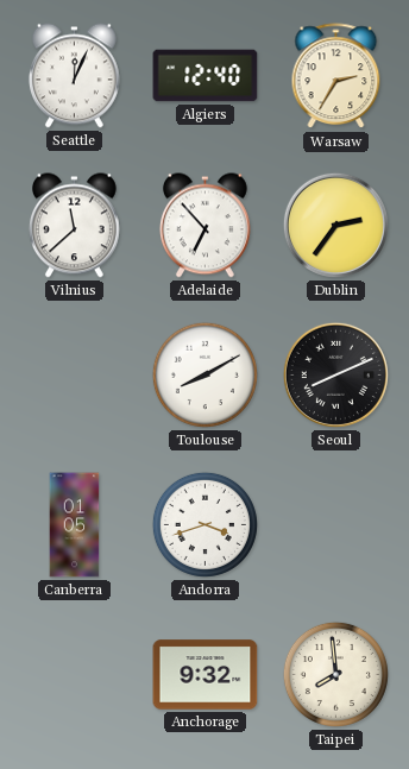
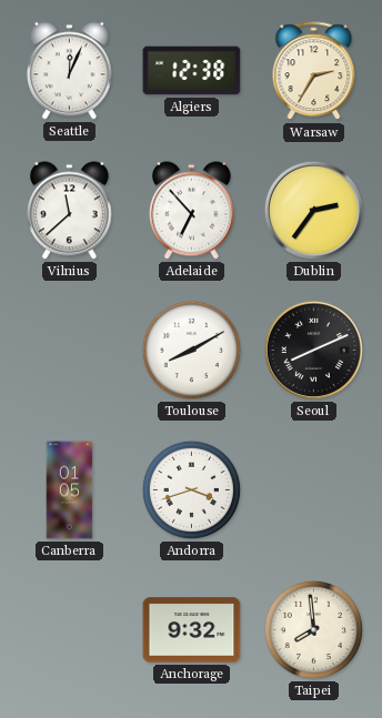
Algiers: 12:40 -> 12:38 (192, 71)
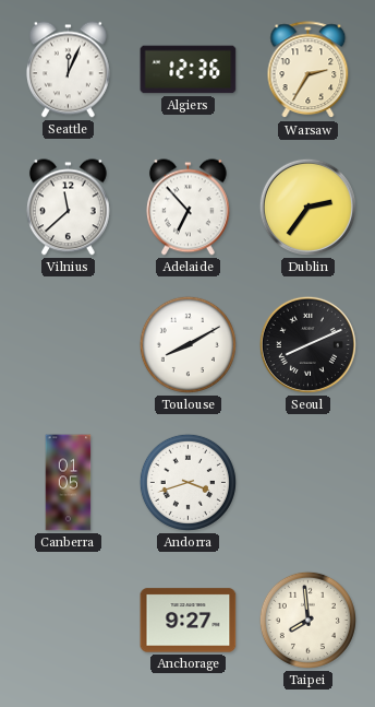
Algiers: 12:38 -> 12:36 (189, 70)
Anchorage: 9:32 -> 9:27 (189, 621)
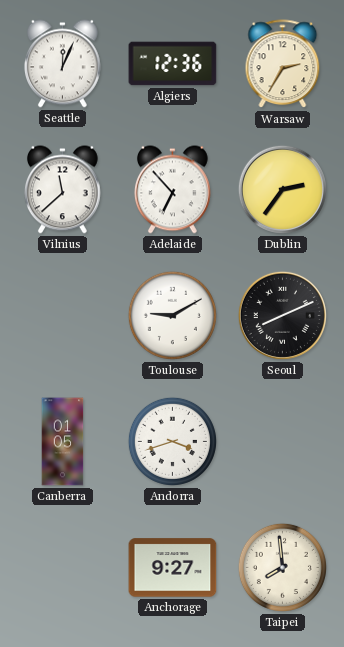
Toulouse: 8:10 -> 9:10 (172, 315)
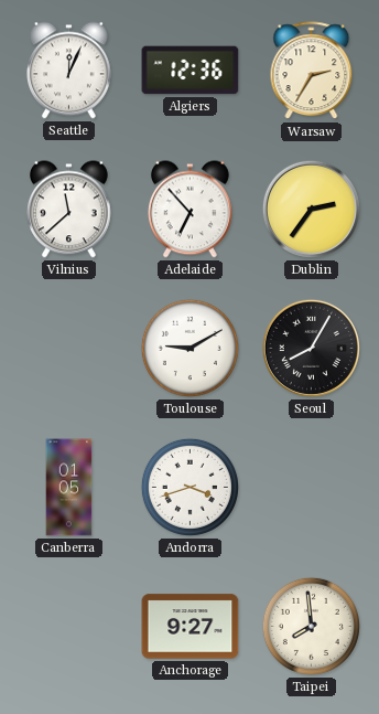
Seoul: 8:11 -> 8:05 (311, 348)
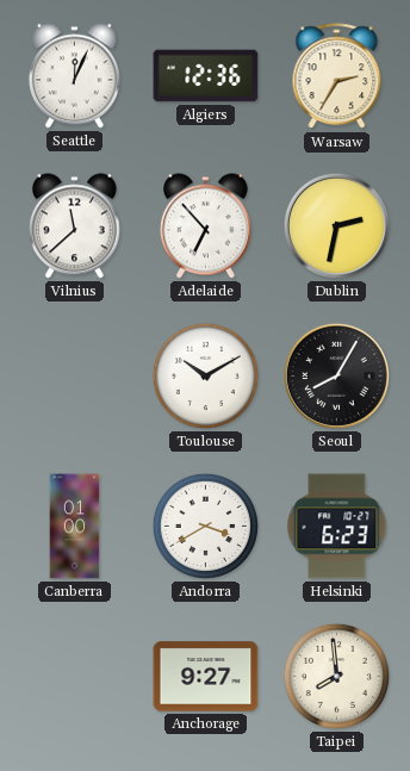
Dublin: 2:36 -> 2:32 (336, 225)
Toulouse: 9:10 -> 10:10 (205, 375)
Canberra: 01:05 -> 01:00 (75, 527)
Andorra: 3:42 -> 3:40 (205, 526)
Helsinki: none -> 6:23 (337, 527)
